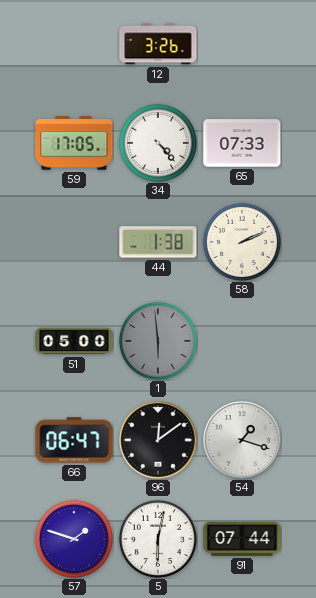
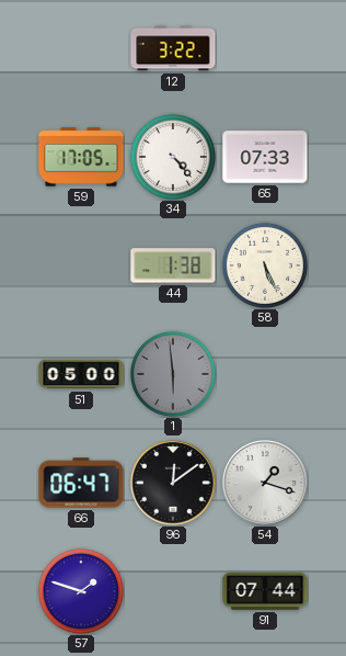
12: 3:26 -> 3:22 (173, 48)
58: 2:11 -> 5:26 (265, 265)
5: 6:02 -> none (158, 539)
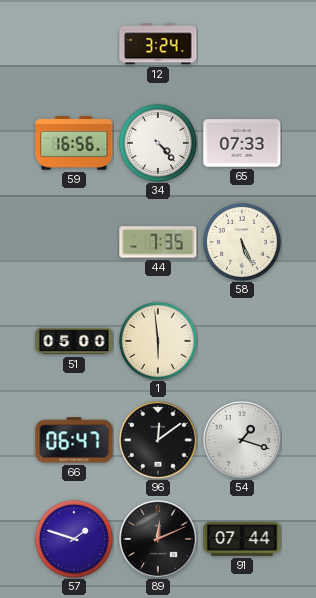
12: 3:22 -> 3:24 (158, 44)
59: 17:05 -> 16:56 (74, 143)
44: 1:38 -> 7:35 (158, 242)
1 dial: grey -> cream (158, 341)
89: none -> 12:11 (158, 539)
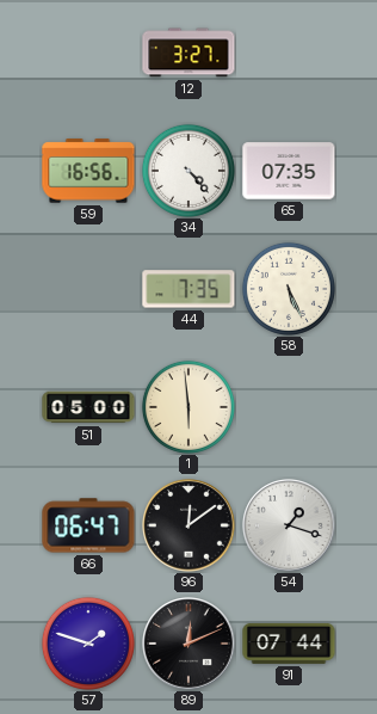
12: 3:24 -> 3:27 (188, 53)
65: 07:33 -> 07:35 (289, 171)
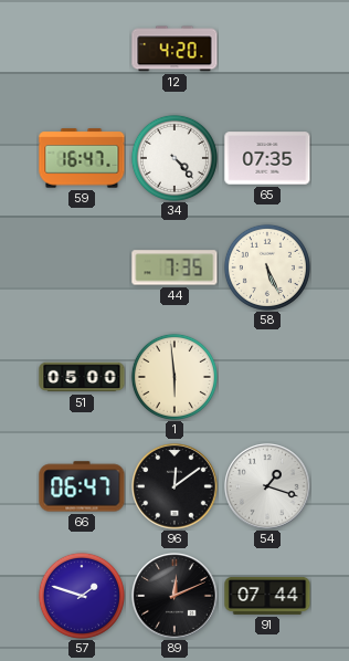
12: 3:27 -> 4:20 (174, 49)
59: 16:56 -> 16:47 (82, 158)
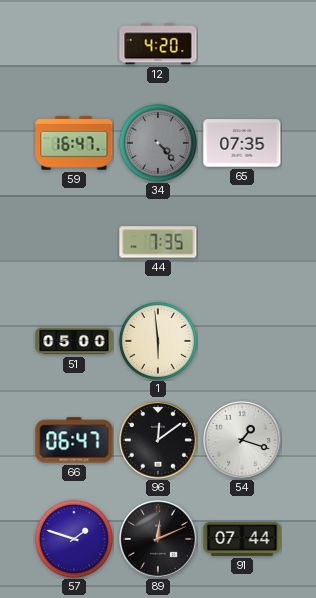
34 dial: white -> grey (158, 143)
58: 5:26 -> none (267, 267)
